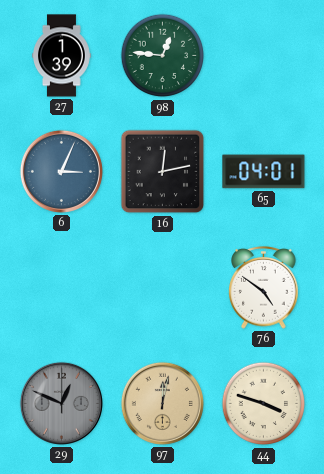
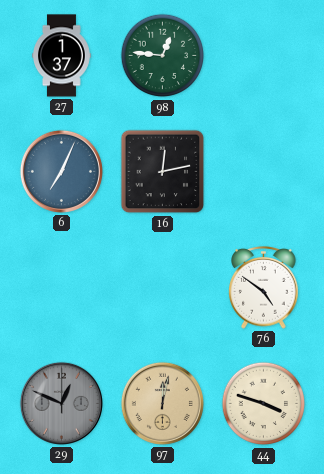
27: 1:39 -> 1:37 (62, 56)
6: 3:04 -> 7:04 (61, 171)
65: 04:01 -> none (264, 172)
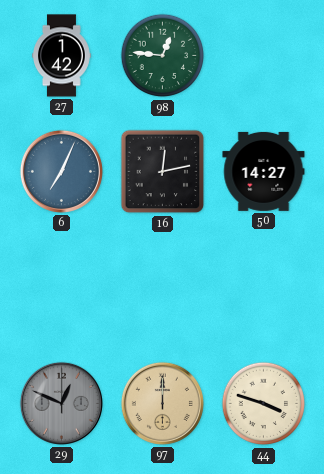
27: 1:37 -> 1:42 (62, 56)
50: none -> 14:27 (264, 171)
76: 4:51 -> none (264, 288)
97: 12:02 -> 12:00 (162, 403)
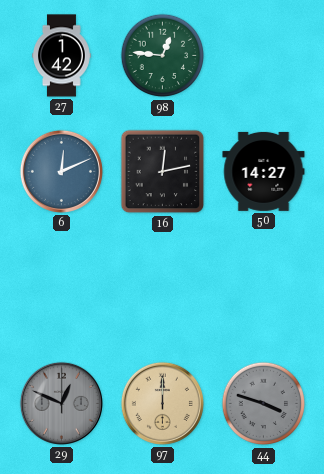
6: 7:04 -> 12:11 (61, 171)
44 dial: cream -> grey (264, 404)
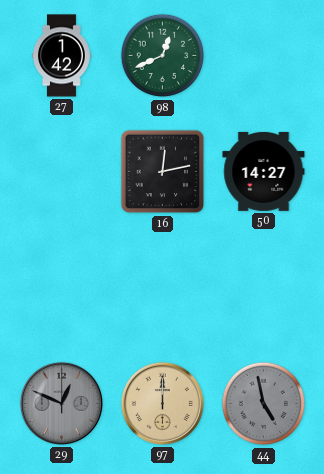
98: 12:46 -> 12:41 (163, 56)
6: 12:11 -> none (61, 171)
44: 3:48 -> 4:58 (264, 404)
